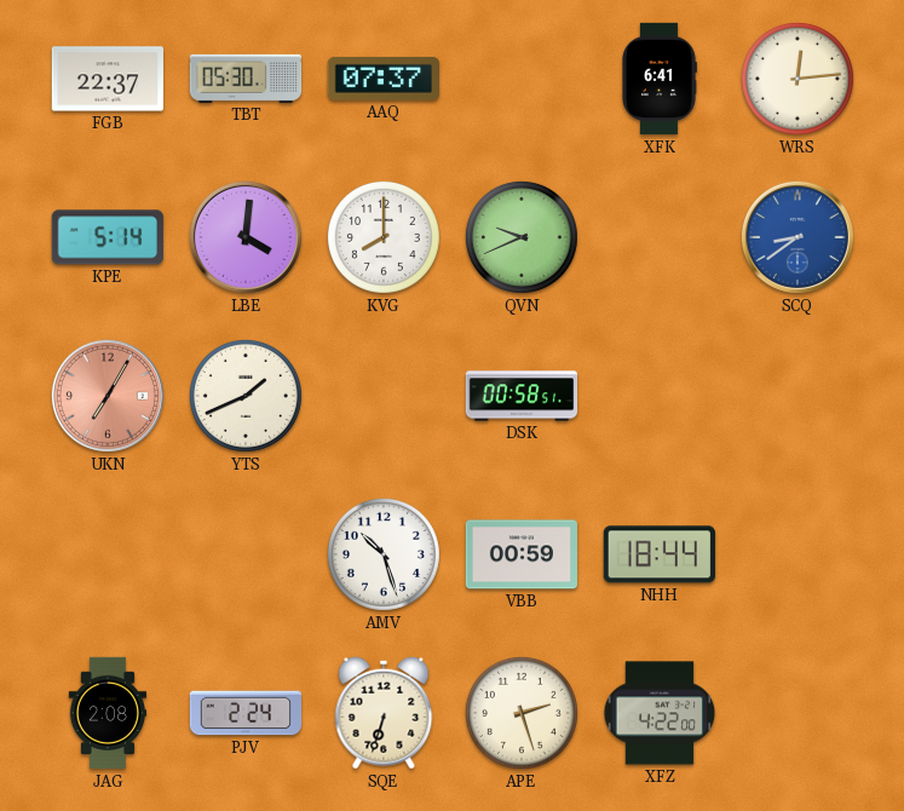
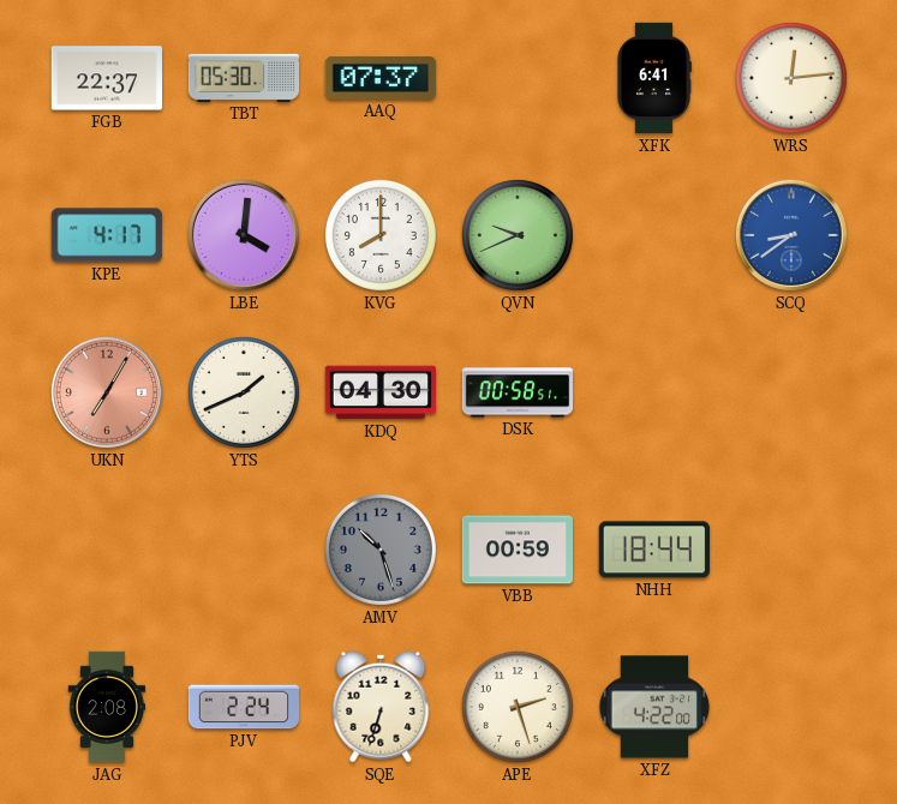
KPE: 5:14 -> 4:17 (107, 235)
KDQ: none -> 04:30 (379, 392)
AMV dial: white -> grey (381, 550)
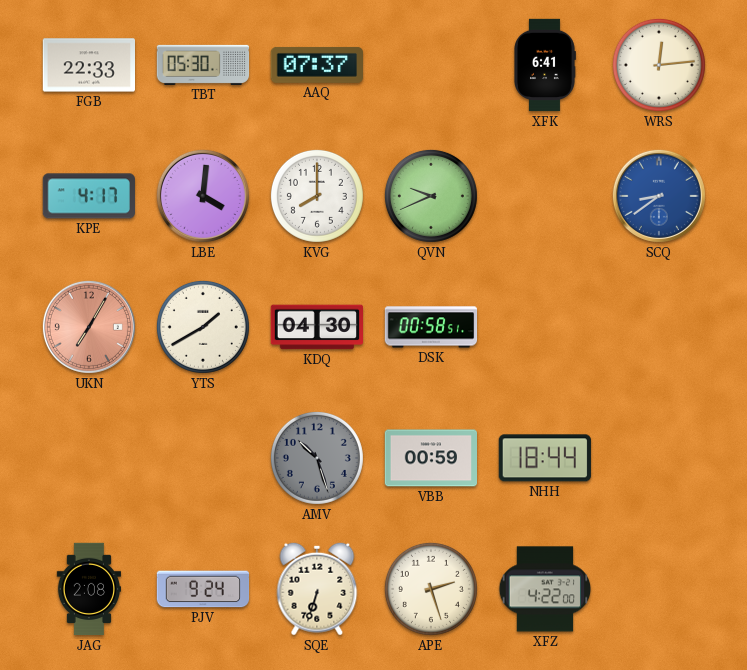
FGB: 22:37 -> 22:33 (88, 65)
YTS: 1:41 -> 1:40 (203, 327)
PJV: 2:24 -> 9:24 (203, 589)
